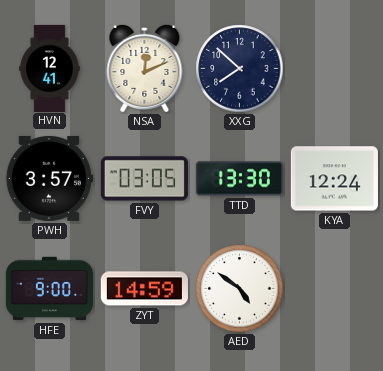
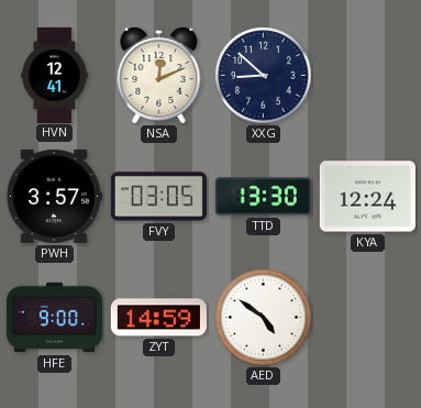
XXG: 7:52 -> 8:52 (264, 76)
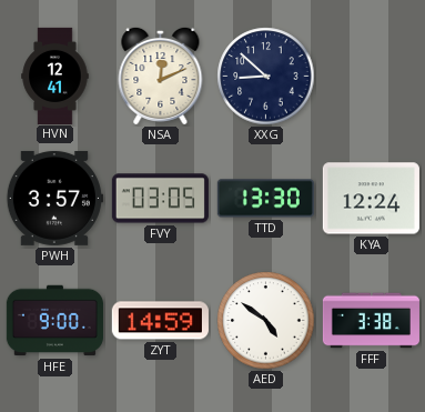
FFF: none -> 3:38 (371, 321)
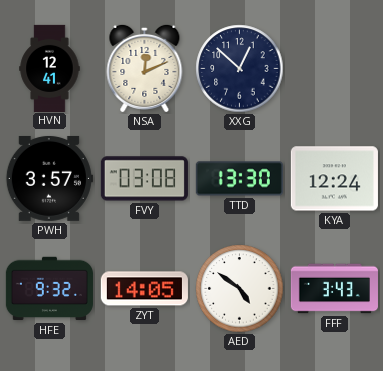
XXG: 8:52 -> 12:52 (240, 69)
FVY: 03:05 -> 03:08 (144, 179)
HFE: 9:00 -> 9:32 (49, 289)
ZYT: 14:59 -> 14:05 (144, 289)
FFF: 3:38 -> 3:43 (334, 289)
